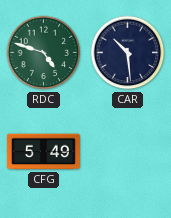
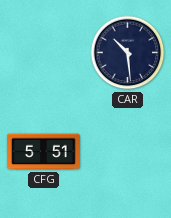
RDC: 4:48 -> none (44, 53)
CFG: 5:49 -> 5:51 (43, 152)
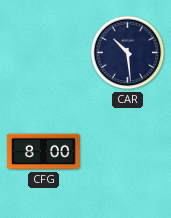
CFG: 5:51 -> 8:00 (43, 152)
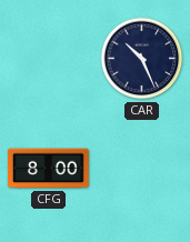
CAR: 10:29 -> 10:26 (142, 59)
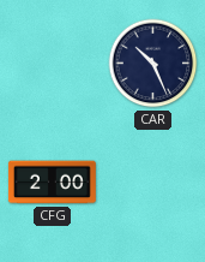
CFG: 8:00 -> 2:00 (52, 183)
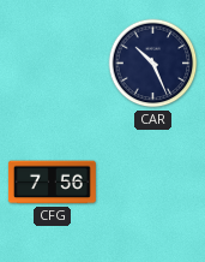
CFG: 2:00 -> 7:56 (52, 183)
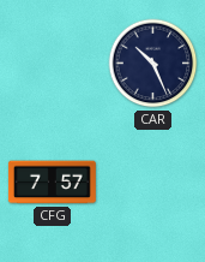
CFG: 7:56 -> 7:57 (52, 183)
